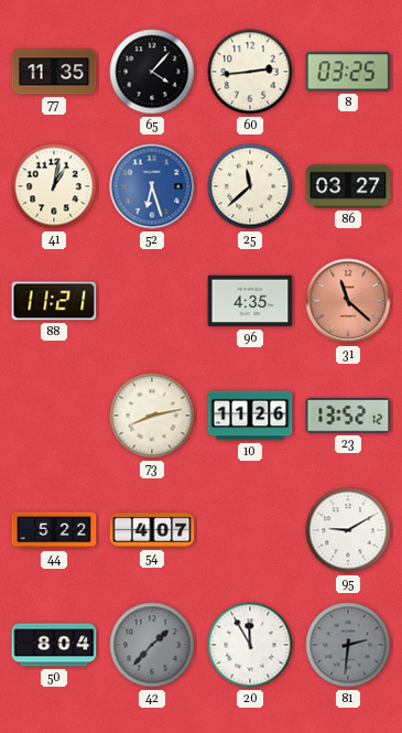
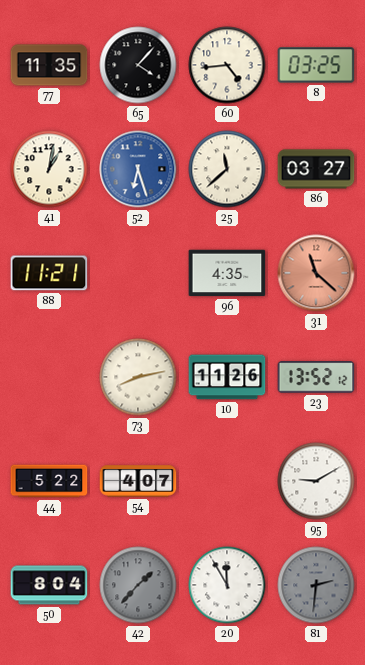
60: 2:44 -> 4:44 (227, 65)
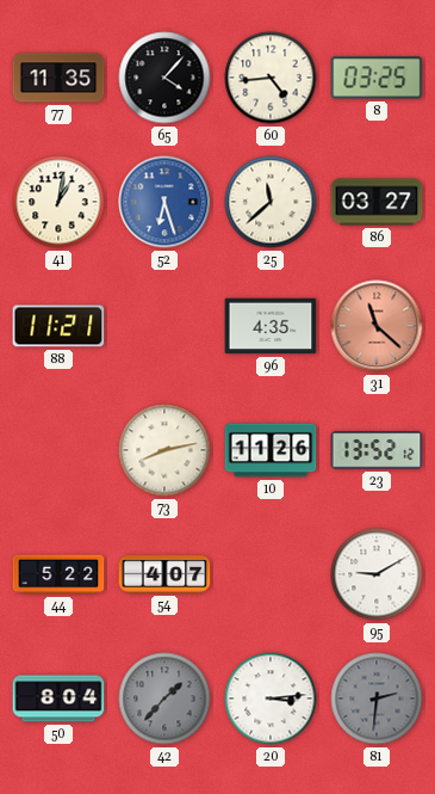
20: 11:55 -> 3:14 (271, 698)
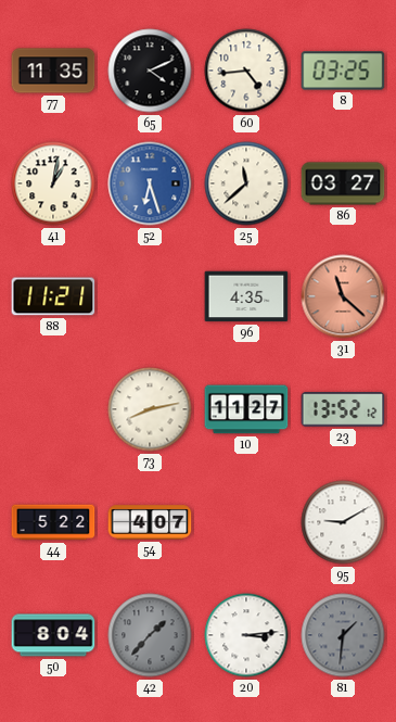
65: 4:07 -> 4:11 (150, 71)
10: 11:26 -> 11:27 (246, 409)
81: 2:31 -> 1:31 (343, 635)
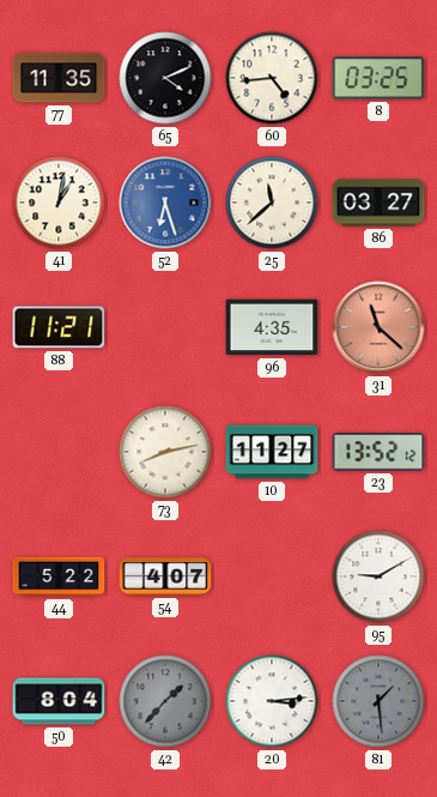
81: 1:31 -> 1:29 (378, 701)
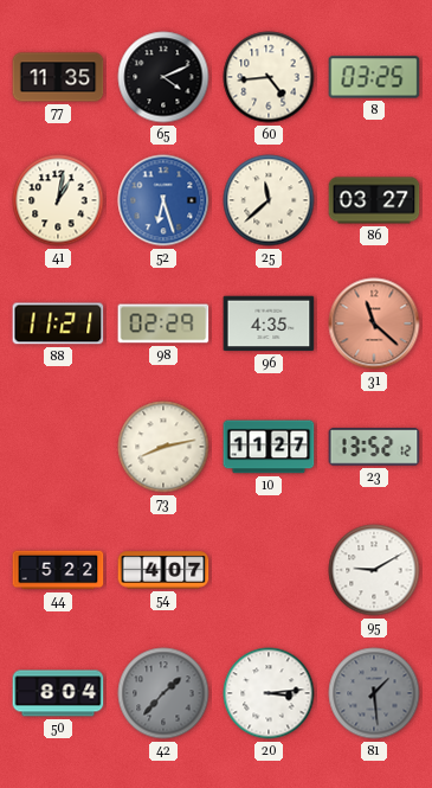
98: none -> 02:29 (163, 323)
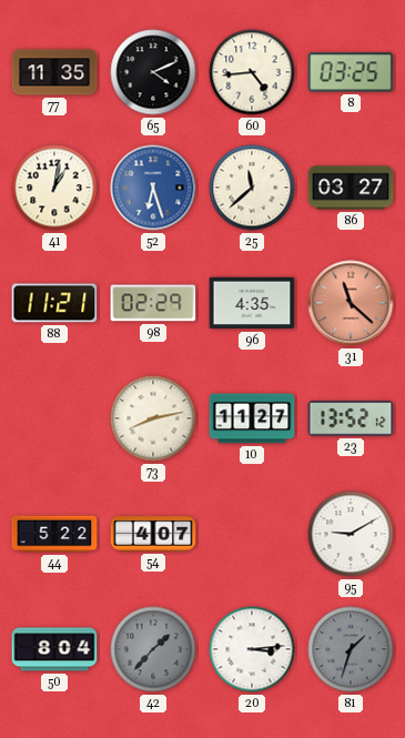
81: 1:29 -> 1:33 (351, 649)
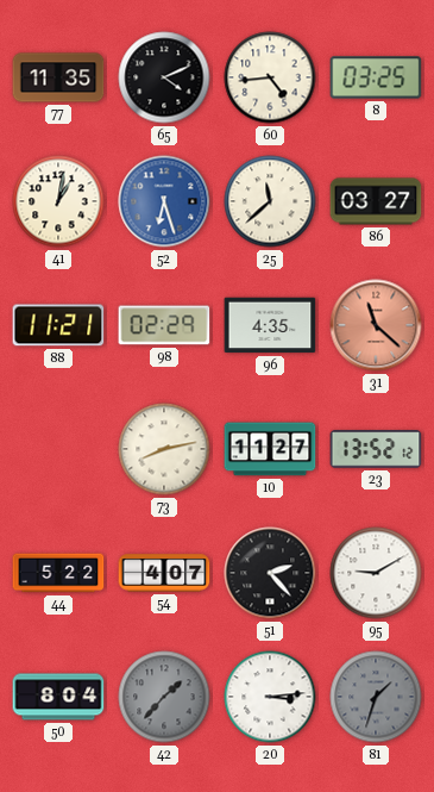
51: none -> 2:23 (270, 573)
